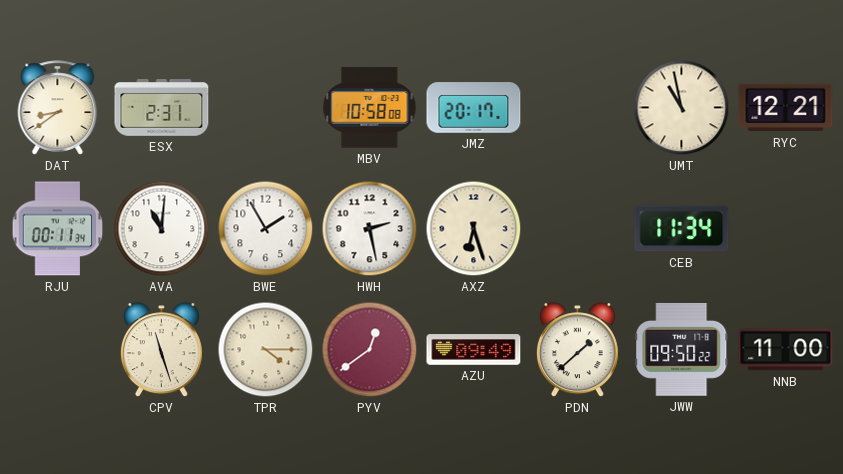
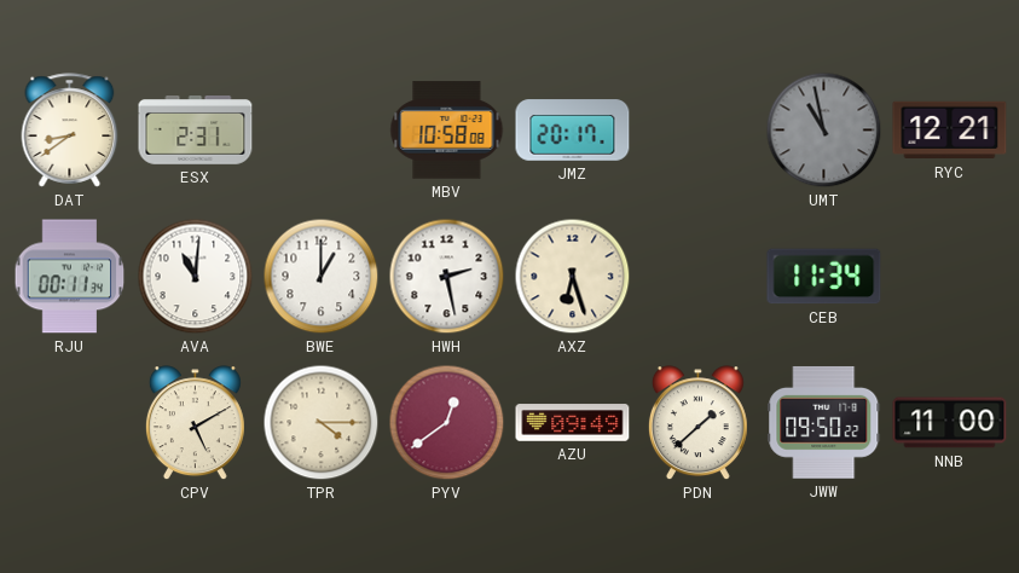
UMT dial: cream -> grey (824, 131)
BWE: 1:55 -> 1:00 (322, 277)
CPV: 11:27 -> 5:10 (195, 423)
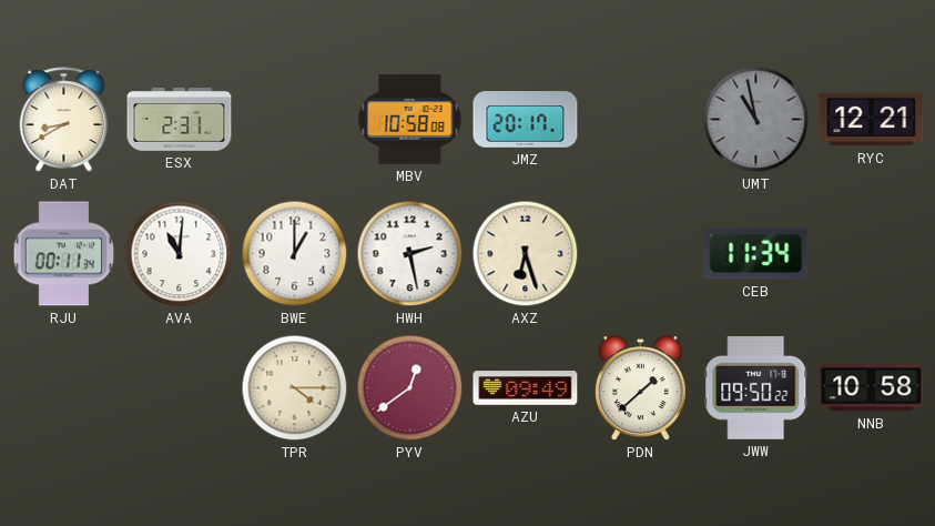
DAT: 8:39 -> 8:40 (64, 120)
CPV: 5:10 -> none (195, 423)
NNB: 11:00 -> 10:58 (872, 388)
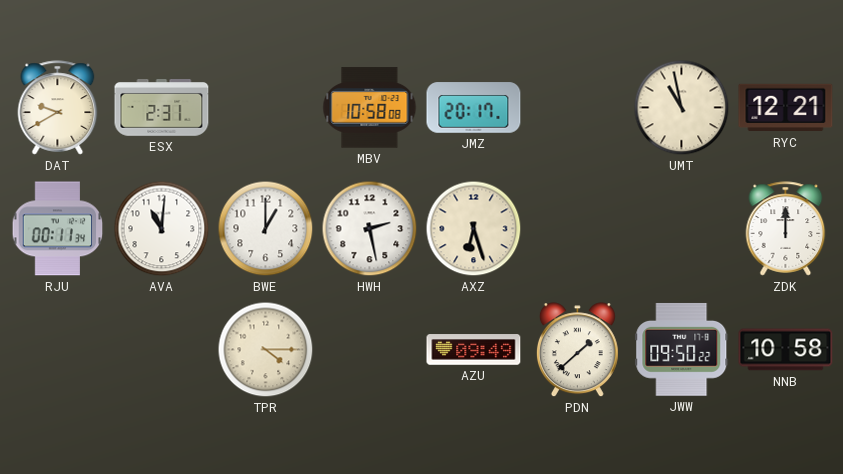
DAT: 8:40 -> 9:40 (58, 108)
UMT dial: grey -> cream (682, 108)
CEB: 11:34 -> none (756, 254)
ZDK: none -> 12:00 (786, 229)
PYV: 12:39 -> none (410, 388)
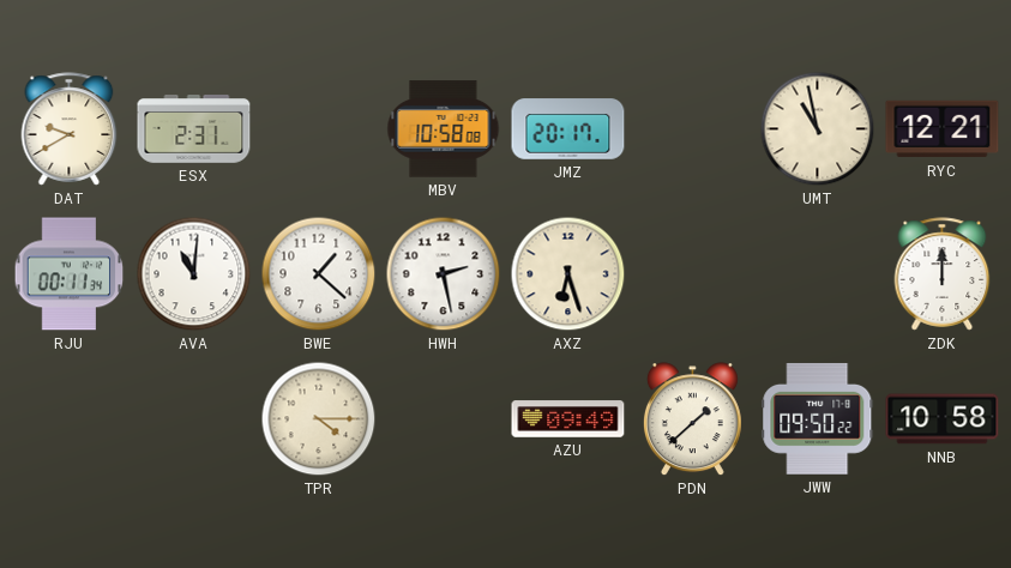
BWE: 1:00 -> 1:22 (319, 274)
